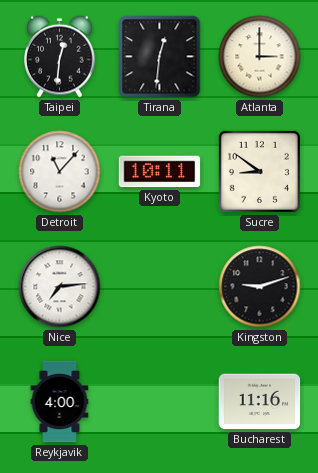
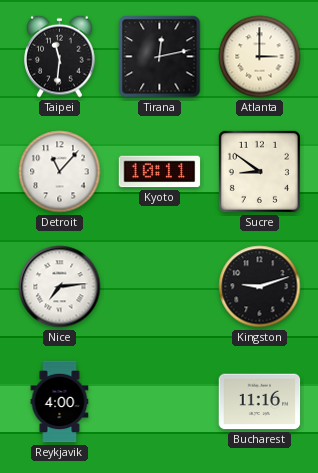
Taipei: 12:31 -> 11:31 (60, 56)
Tirana: 12:31 -> 12:13 (160, 57)
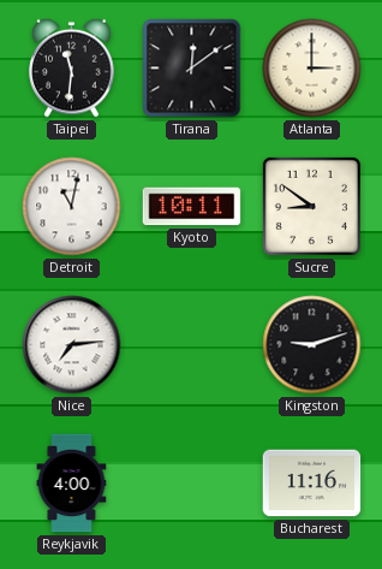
Tirana: 12:13 -> 12:09 (192, 69)
Detroit: 11:07 -> 11:02 (72, 207)
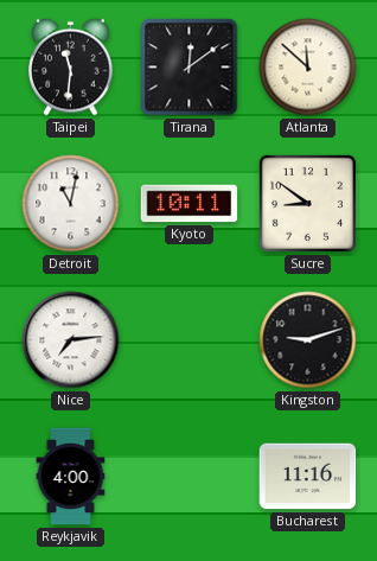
Atlanta: 3:00 -> 11:52 (308, 68)
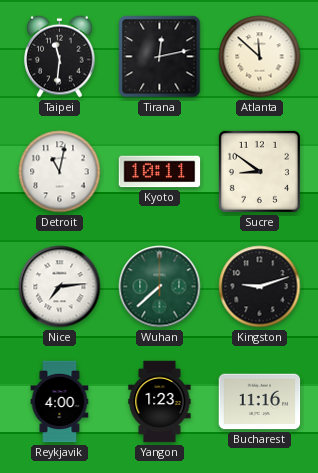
Tirana: 12:09 -> 12:13 (160, 57)
Wuhan: none -> 7:38 (160, 287)
Yangon: none -> 1:23 (160, 402)
